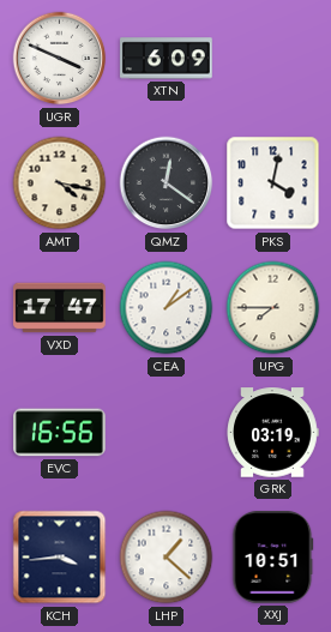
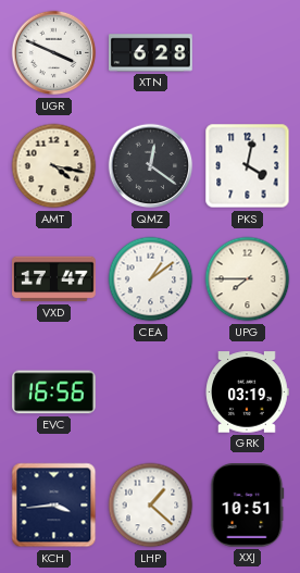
XTN: 6:09 -> 6:28 (151, 53)
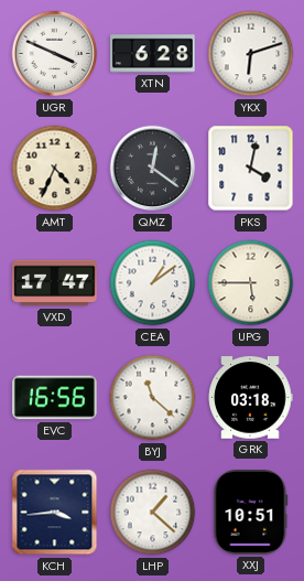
YKX: none -> 6:12 (251, 54)
AMT: 4:17 -> 4:34 (55, 169)
UPG: 7:45 -> 5:45 (251, 283)
BYJ: none -> 11:22 (153, 398)
GRK: 03:19 -> 03:18 (250, 398)
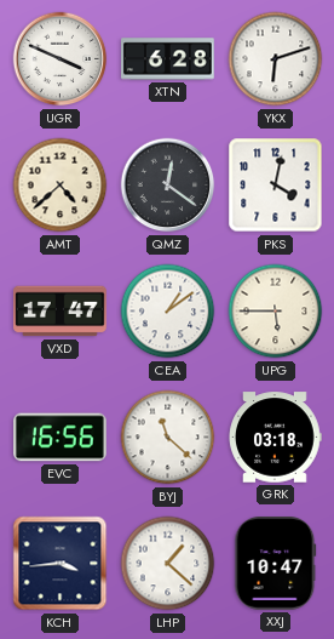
AMT: 4:34 -> 4:38 (61, 186)
XXJ: 10:51 -> 10:47 (276, 564)
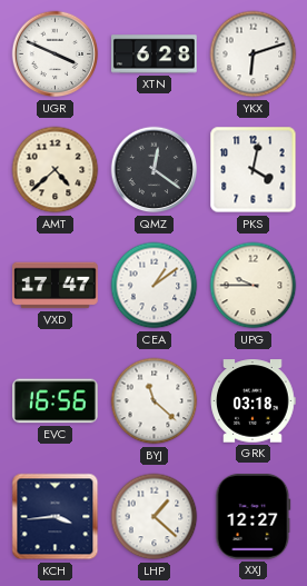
UPG: 5:45 -> 9:45 (254, 286)
XXJ: 10:47 -> 12:27 (254, 517)
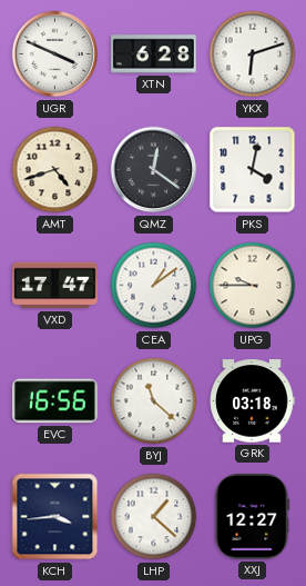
AMT: 4:38 -> 4:42 (55, 170)
